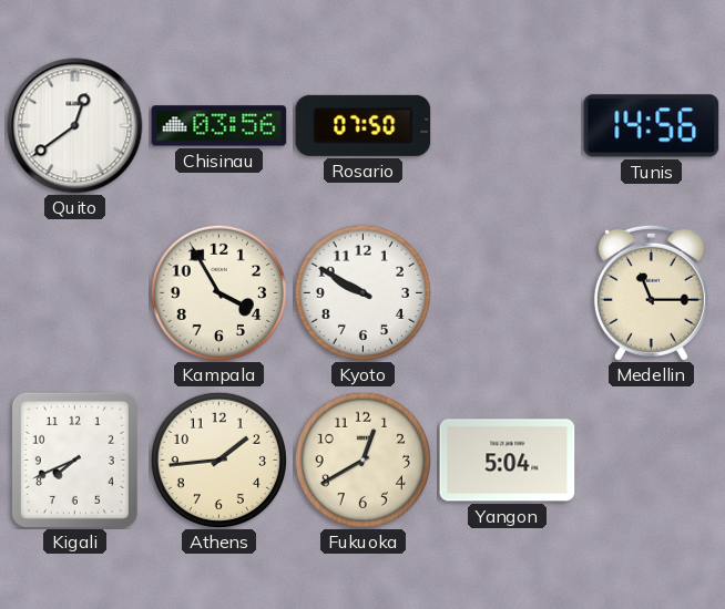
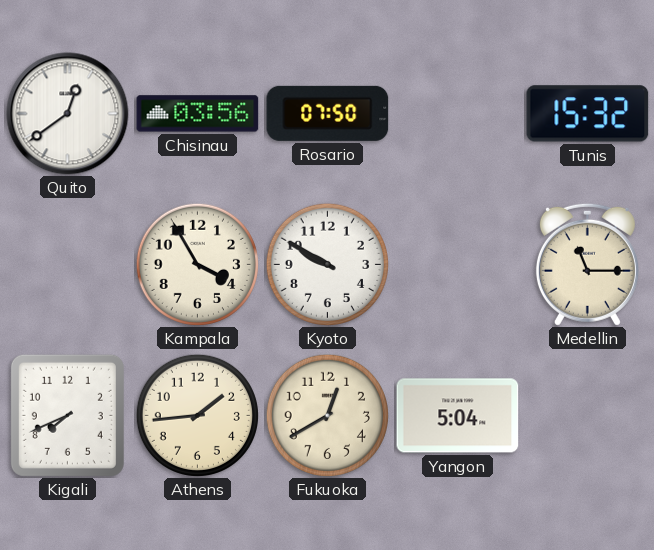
Tunis: 14:56 -> 15:32 (588, 114)
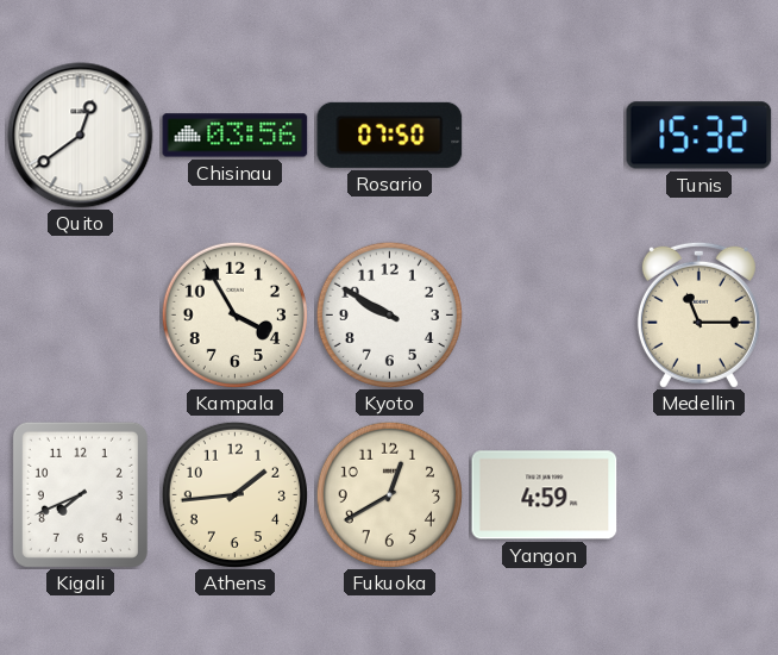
Yangon: 5:04 -> 4:59 (545, 495)
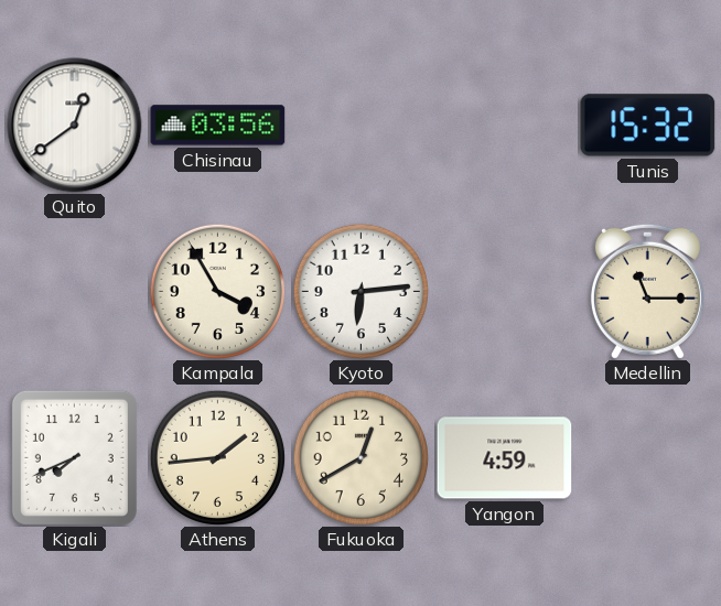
Rosario: 07:50 -> none (390, 135)
Kyoto: 9:50 -> 6:14 (360, 291)
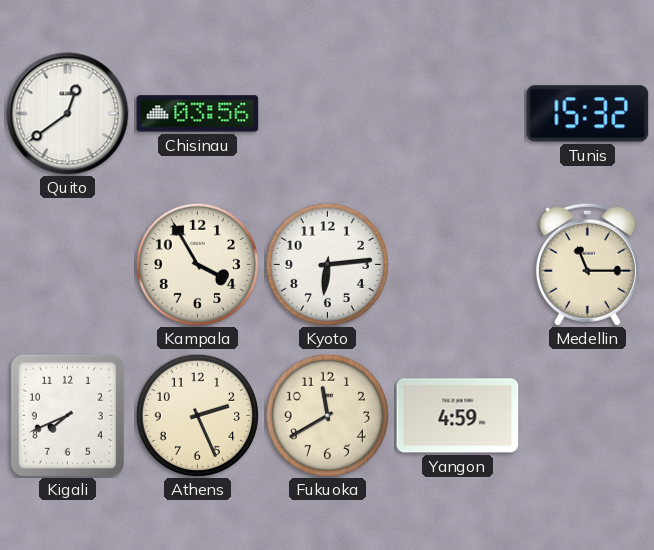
Athens: 1:44 -> 2:26 (197, 415)
Fukuoka: 12:40 -> 11:40 (327, 415)
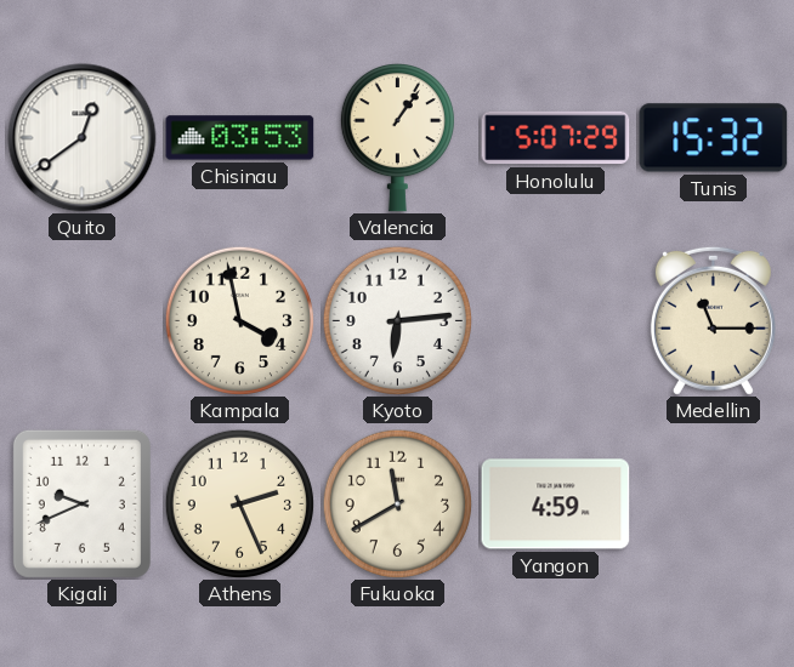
Chisinau: 03:56 -> 03:53 (240, 138)
Valencia: none -> 1:06 (397, 138)
Honolulu: none -> 5:07 (556, 138)
Kampala: 3:55 -> 3:58 (239, 320)
Kigali: 7:41 -> 9:41 (81, 503)
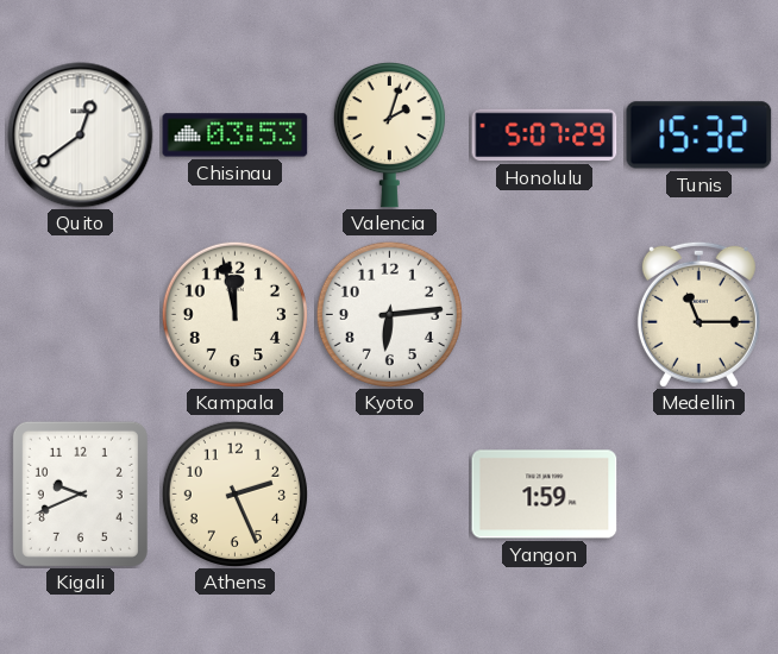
Valencia: 1:06 -> 2:03 (389, 136)
Kampala: 3:58 -> 11:58 (234, 314)
Fukuoka: 11:40 -> none (397, 503)
Yangon: 4:59 -> 1:59 (545, 495)
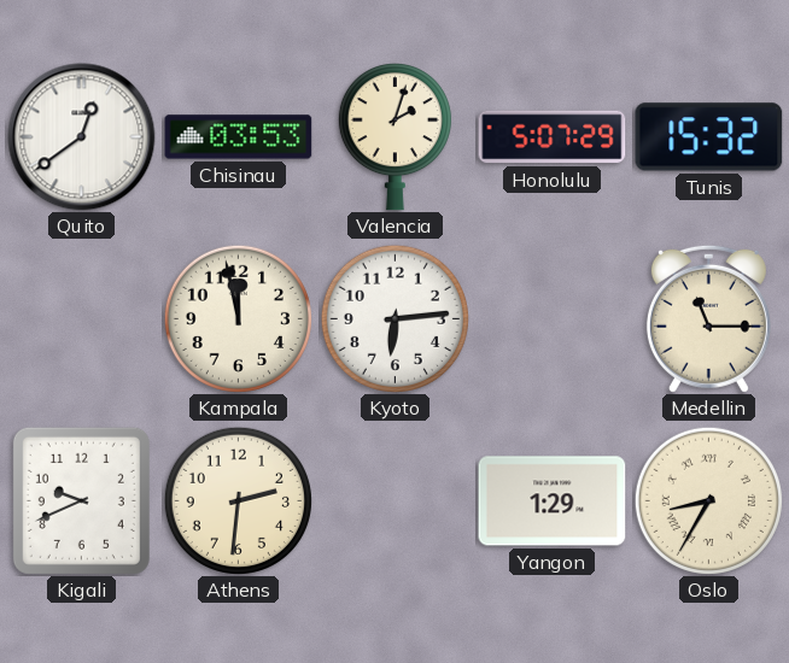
Athens: 2:26 -> 2:31 (238, 500)
Yangon: 1:59 -> 1:29 (553, 501)
Oslo: none -> 8:35 (708, 500)
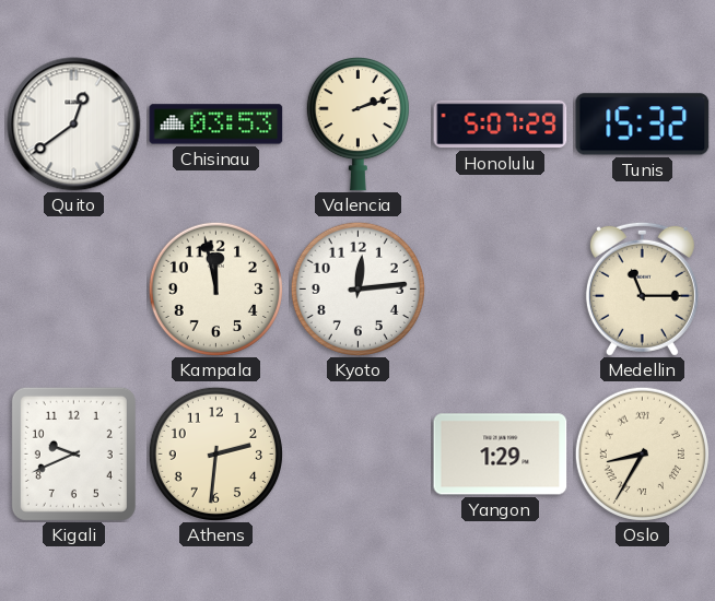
Valencia: 2:03 -> 2:12 (357, 125)
Kyoto: 6:14 -> 12:14 (357, 288)
